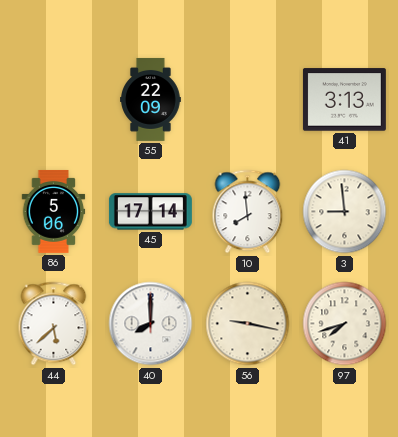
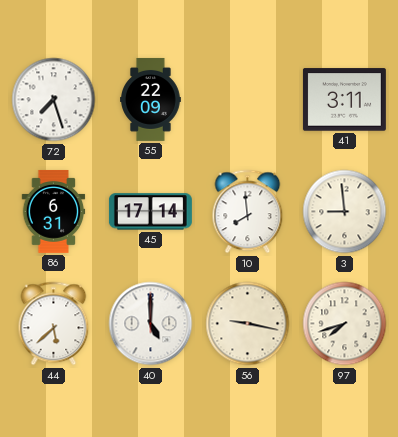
72: none -> 7:27 (54, 100)
41: 3:13 -> 3:11 (344, 100)
86: 5:06 -> 6:31 (54, 211)
40: 8:00 -> 5:00 (151, 324)
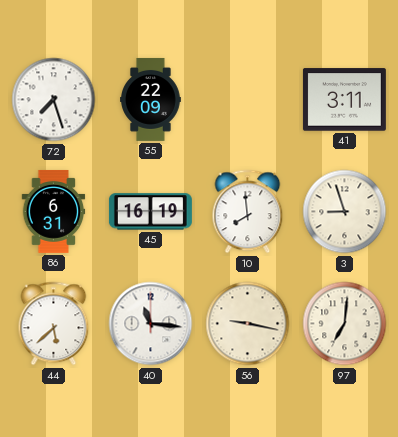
45: 17:14 -> 16:19 (150, 212)
3: 8:59 -> 8:57 (345, 212)
40: 5:00 -> 11:16 (151, 324)
97: 7:42 -> 7:01 (345, 324)
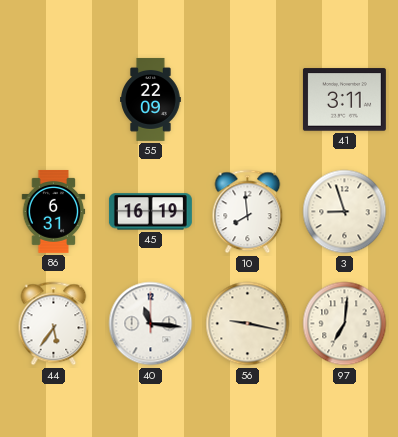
72: 7:27 -> none (54, 100)
44: 5:38 -> 5:36 (54, 324)
